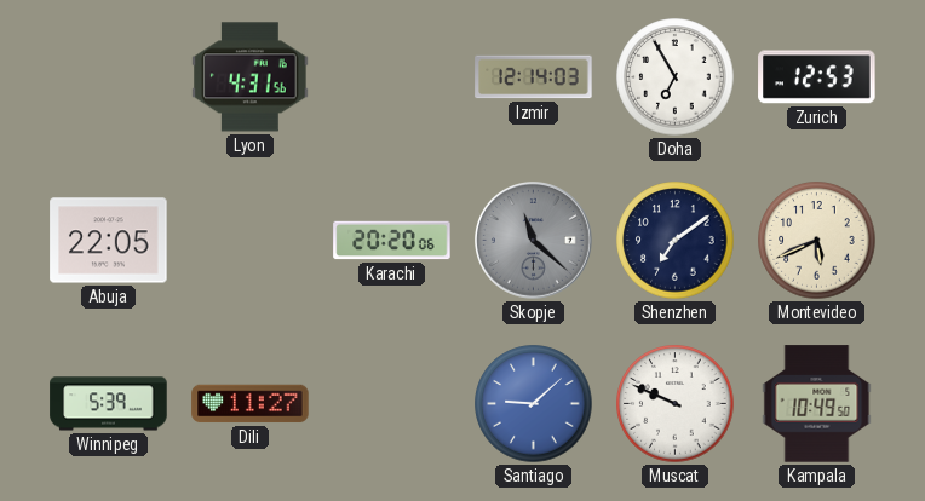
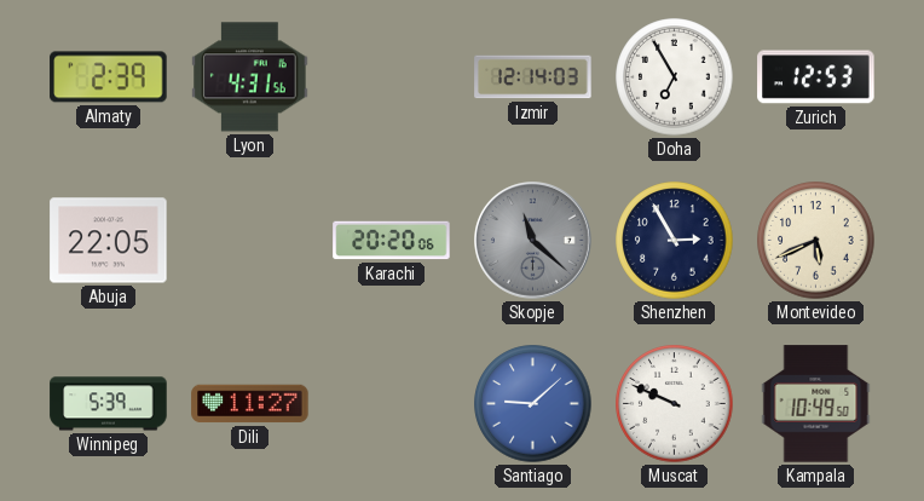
Almaty: none -> 2:39 (109, 77)
Shenzhen: 7:09 -> 2:55 (675, 241)
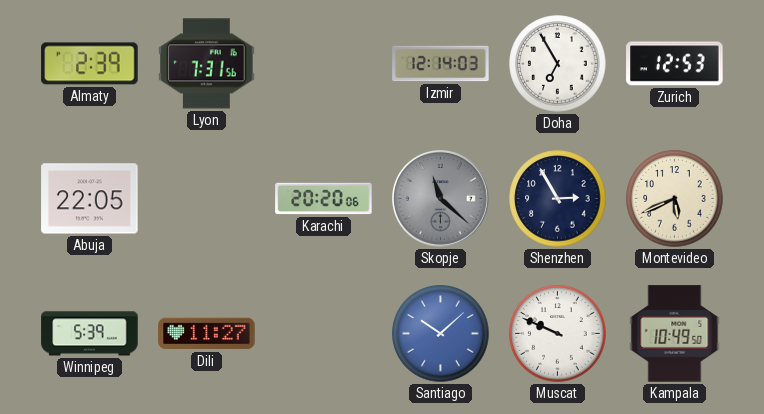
Lyon: 4:31 -> 7:31 (207, 64)
Santiago: 9:08 -> 10:08 (441, 334)
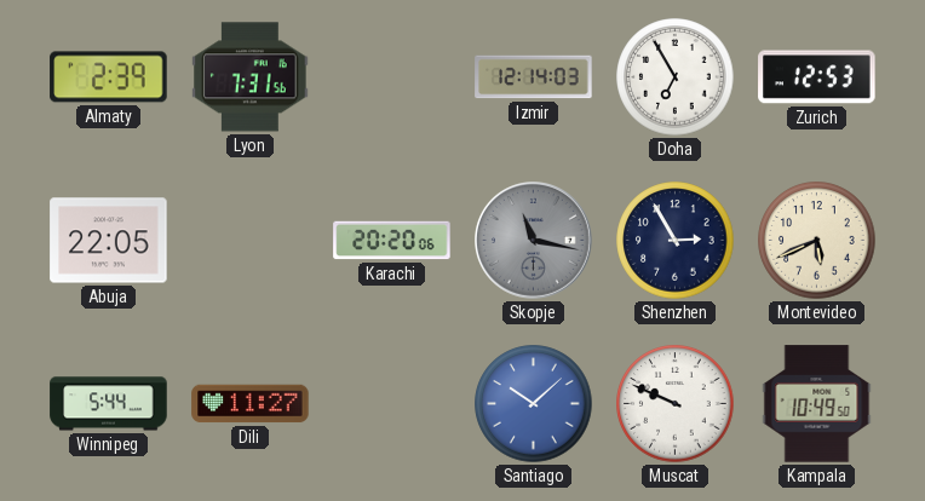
Skopje: 11:22 -> 11:17 (534, 241)
Winnipeg: 5:39 -> 5:44 (109, 404)
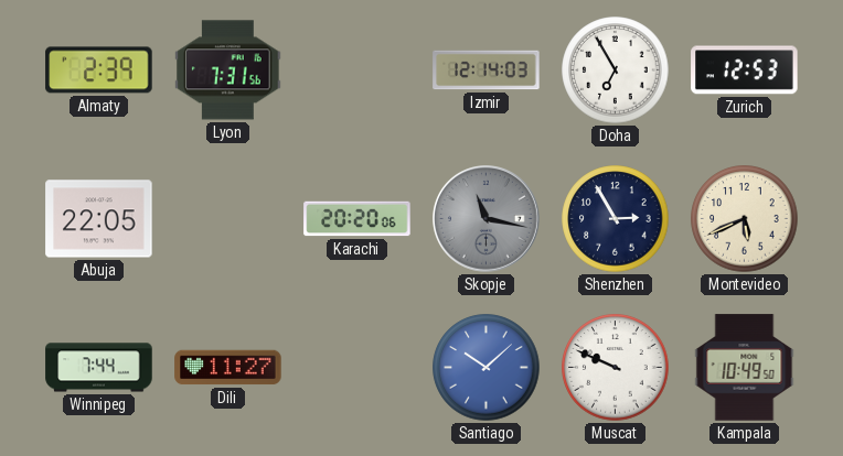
Winnipeg: 5:44 -> 7:44 (99, 368)
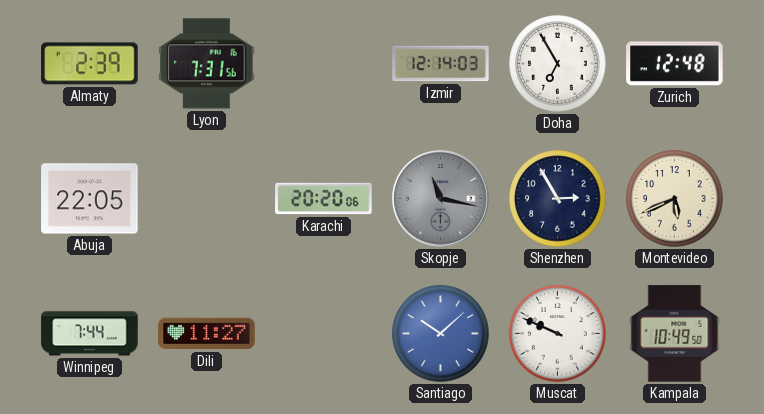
Zurich: 12:53 -> 12:48 (675, 64)
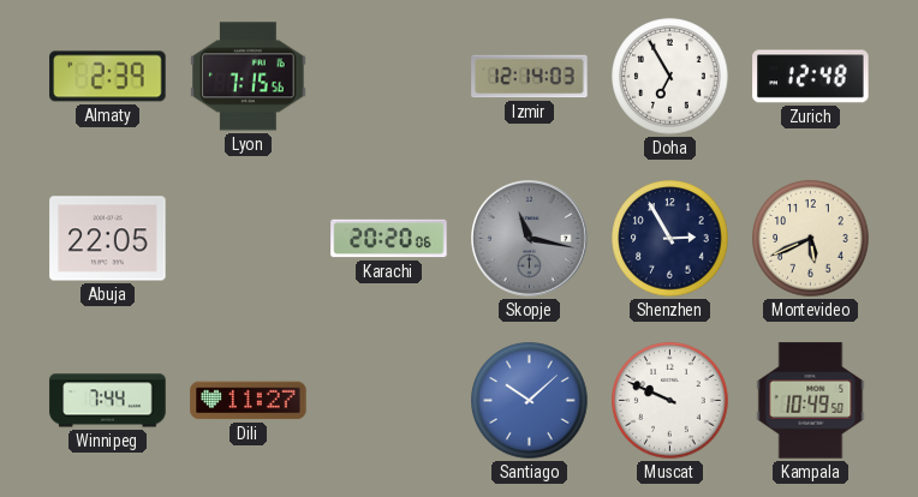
Lyon: 7:31 -> 7:15 (249, 77)
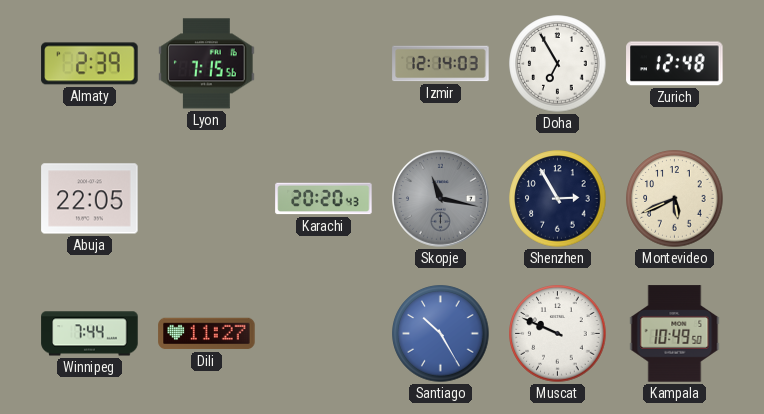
Karachi: 20:20:06 -> 20:20:43 (324, 199)
Santiago: 10:08 -> 10:25 (441, 334)
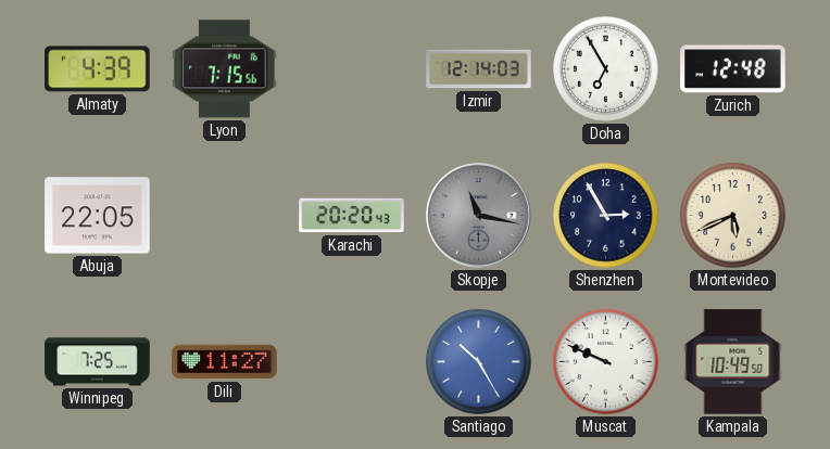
Almaty: 2:39 -> 4:39 (98, 69)
Winnipeg: 7:44 -> 7:25 (98, 362)
